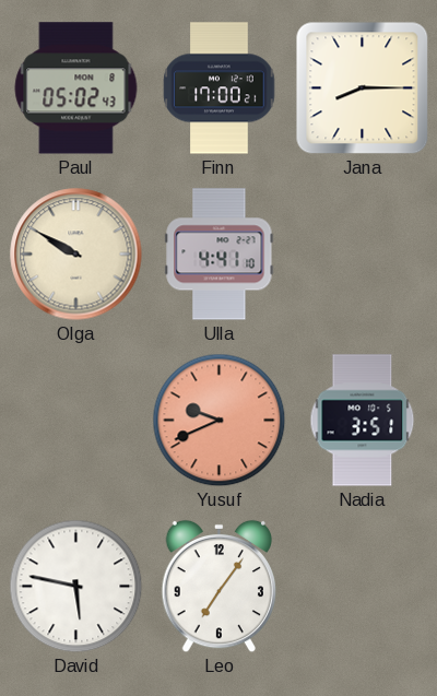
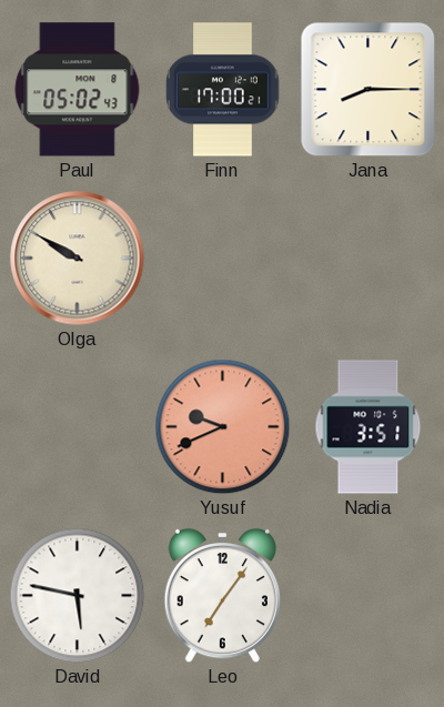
Ulla: 4:41 -> none (220, 255)
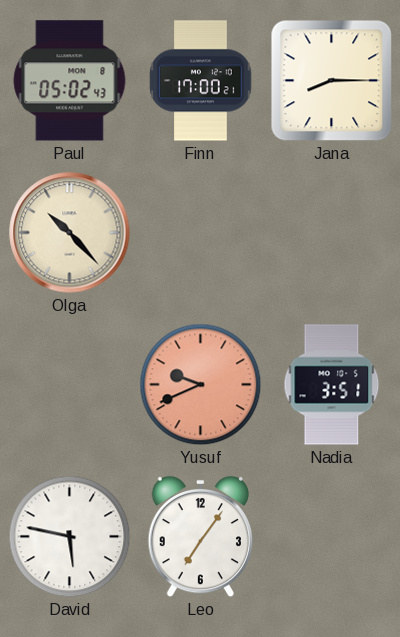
Olga: 9:50 -> 10:23 (70, 233)
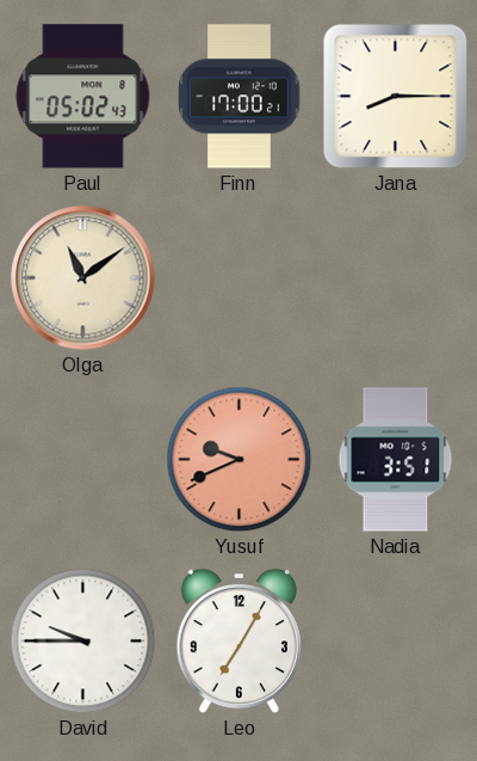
Olga: 10:23 -> 11:09 (83, 278)
David: 5:47 -> 9:45 (83, 642)
Leo: 7:06 -> 7:05 (238, 642)
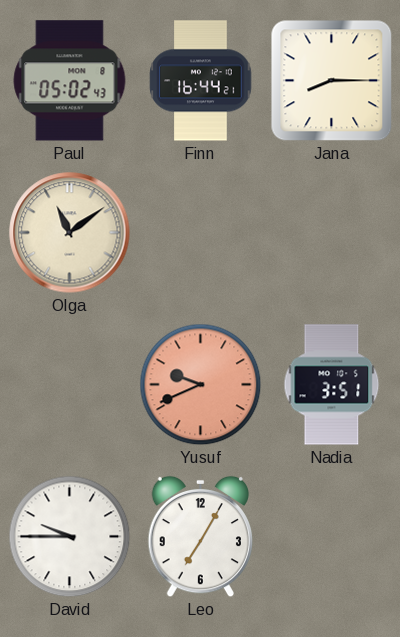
Finn: 17:00 -> 16:44 (201, 81)
